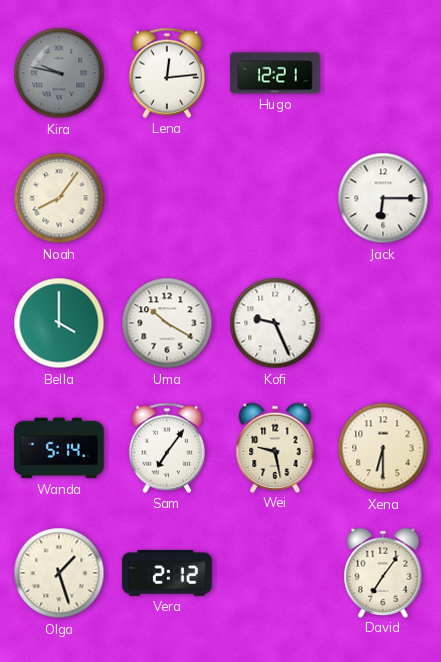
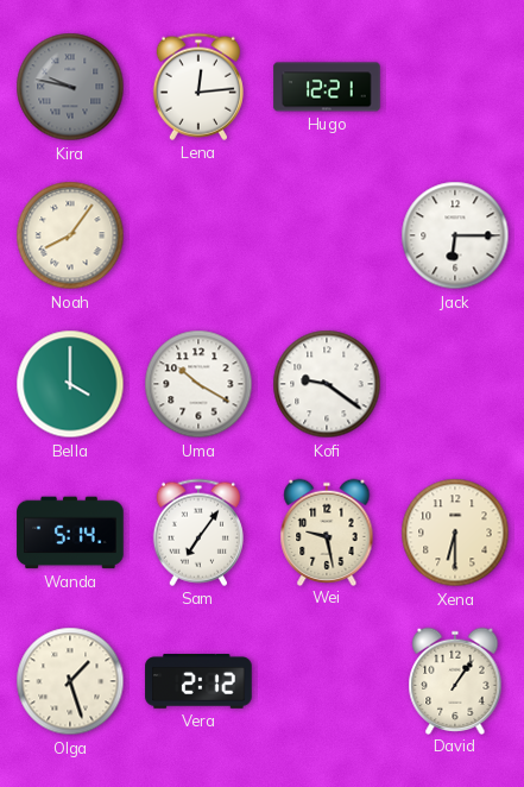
Kofi: 9:26 -> 9:21 (327, 384)
David: 7:06 -> 1:06 (455, 680)
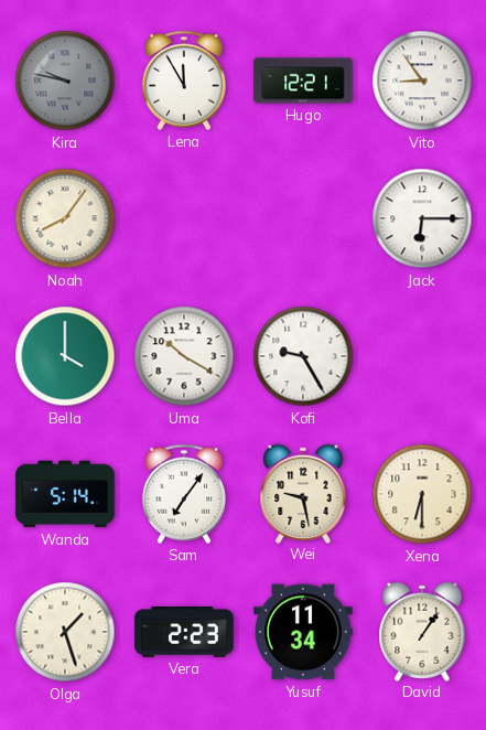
Lena: 12:14 -> 11:55 (184, 80)
Vito: none -> 8:54 (422, 80)
Kofi: 9:21 -> 9:25 (303, 356)
Vera: 2:12 -> 2:23 (184, 633)
Yusuf: none -> 11:34 (303, 632)
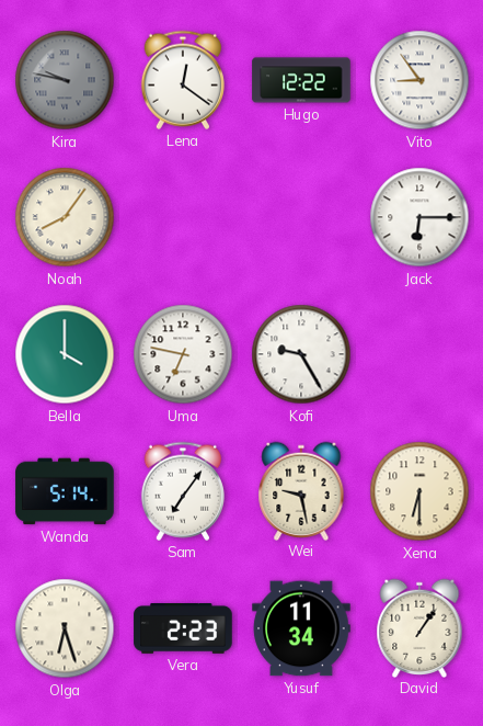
Lena: 11:55 -> 12:21 (183, 80)
Hugo: 12:21 -> 12:22 (301, 80)
Uma: 10:20 -> 6:47 (183, 354)
Olga: 1:27 -> 6:27 (65, 628)
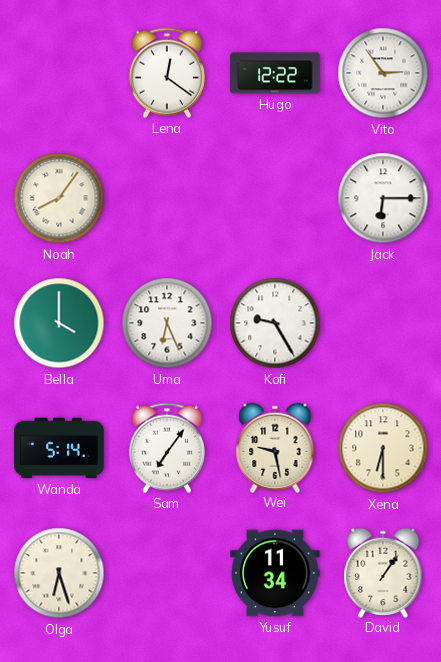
Kira: 9:47 -> none (65, 80)
Vito: 8:54 -> 2:54 (383, 73)
Uma: 6:47 -> 6:26 (167, 323)
Vera: 2:23 -> none (183, 629)
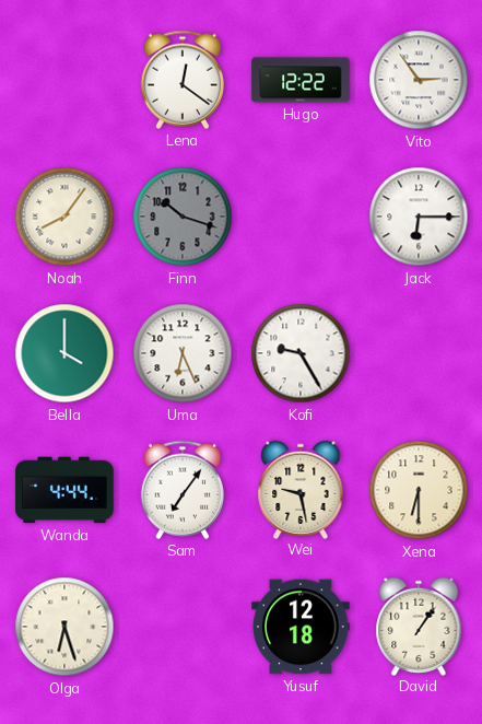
Finn: none -> 10:18 (183, 217)
Wanda: 5:14 -> 4:44 (64, 490)
Yusuf: 11:34 -> 12:18 (301, 627)
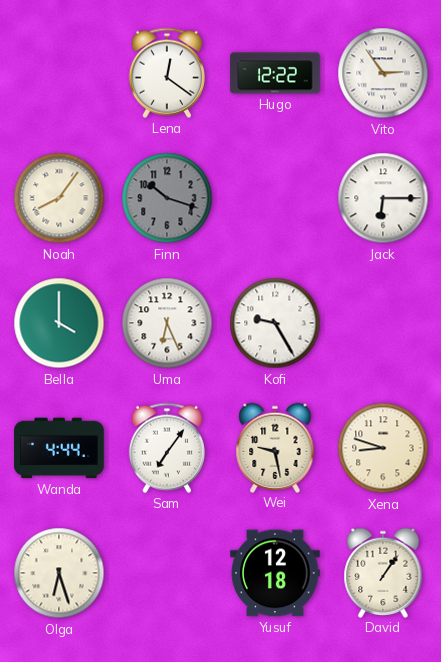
Xena: 6:30 -> 8:48 (383, 448)
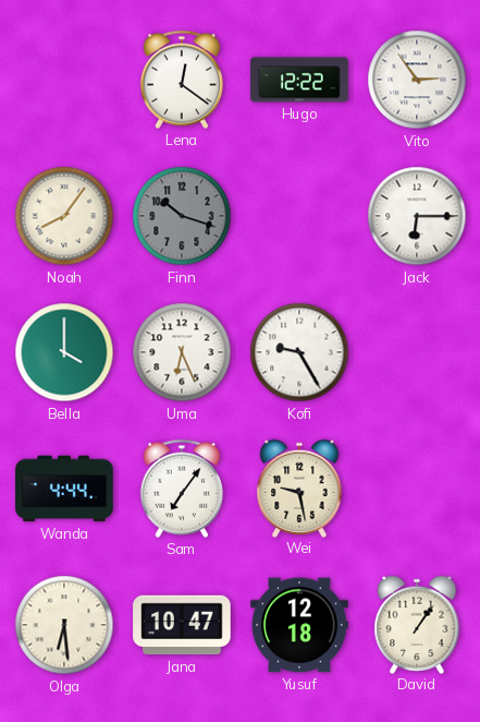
Xena: 8:48 -> none (383, 448)
Olga: 6:27 -> 6:29 (64, 625)
Jana: none -> 10:47 (182, 625)
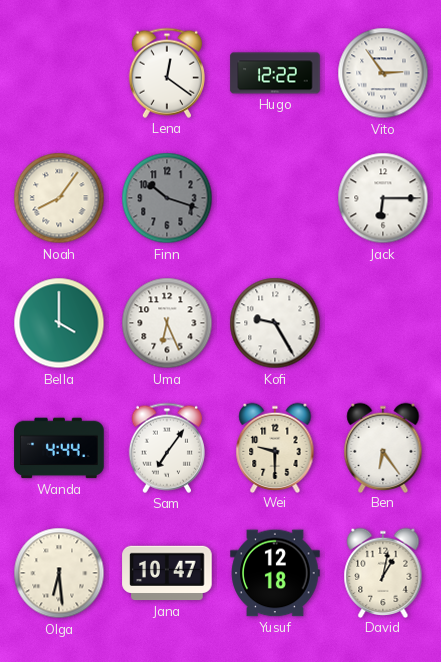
Wei: 9:28 -> 9:30 (275, 447)
Ben: none -> 6:24 (383, 447)
David: 1:06 -> 1:02 (383, 572)
